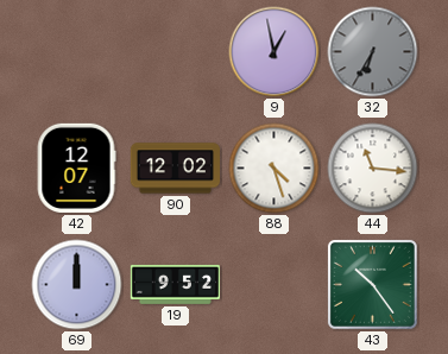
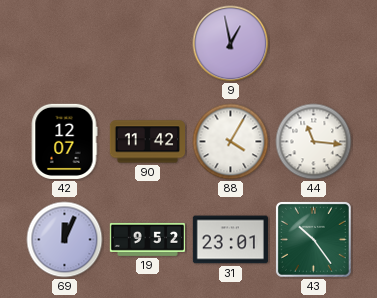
32: 6:35 -> none (373, 52)
90: 12:02 -> 11:42 (147, 142)
88: 4:27 -> 4:05 (231, 142)
69: 12:00 -> 12:04 (65, 240)
31: none -> 23:01 (230, 240)
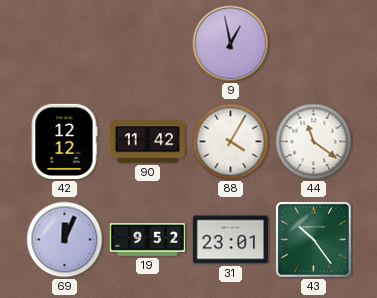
42: 12:07 -> 12:12 (64, 141)
44: 11:16 -> 11:21 (314, 142)
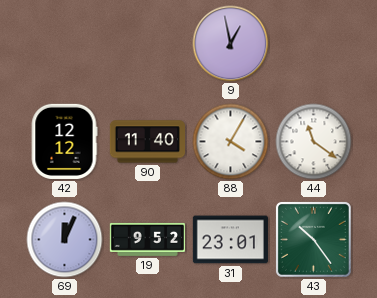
90: 11:42 -> 11:40 (147, 142)
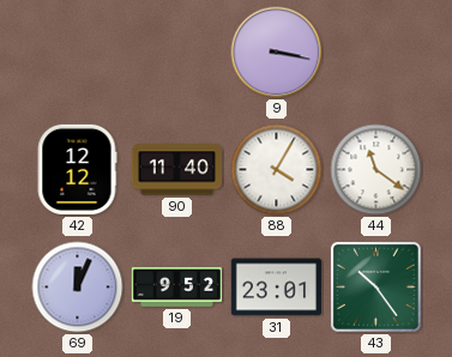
9: 12:58 -> 3:17 (277, 53)
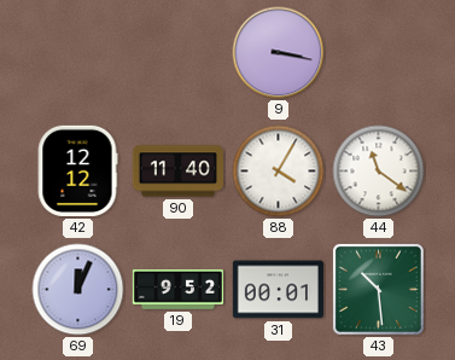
31: 23:01 -> 00:01 (278, 290)
43: 10:24 -> 10:29 (378, 289)
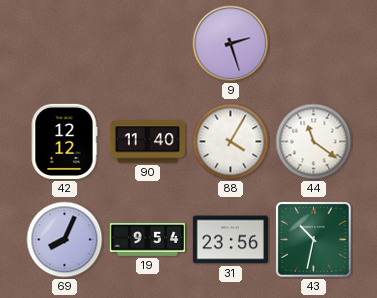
9: 3:17 -> 2:27 (231, 44)
69: 12:04 -> 8:04 (65, 240)
19: 9:52 -> 9:54 (147, 239)
31: 00:01 -> 23:56 (230, 240)
43: 10:29 -> 10:32 (313, 239)
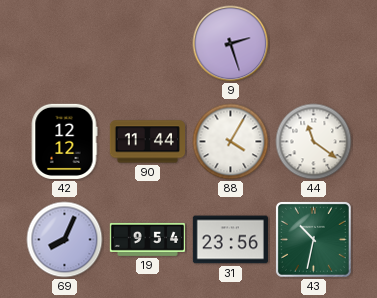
90: 11:40 -> 11:44 (147, 142)
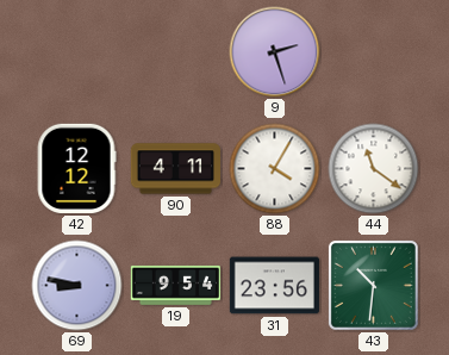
90: 11:44 -> 4:11 (175, 169)
69: 8:04 -> 8:47 (77, 286)
43: 10:32 -> 10:31 (373, 285)
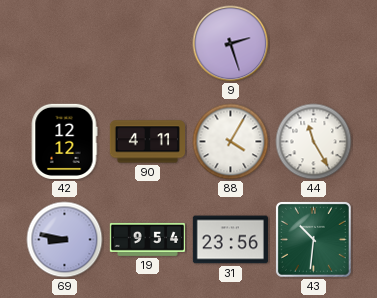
44: 11:21 -> 11:25 (314, 142)
